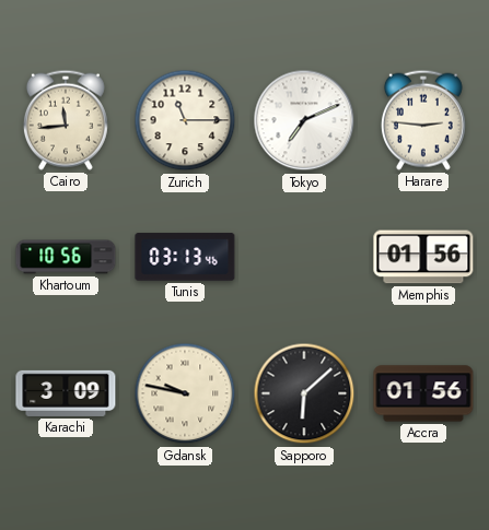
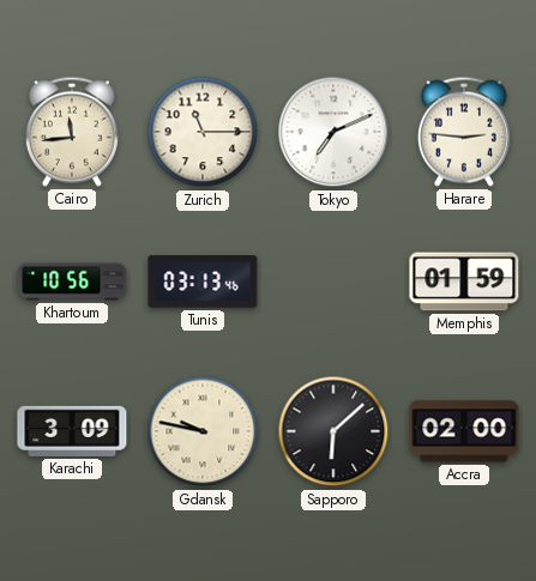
Memphis: 01:56 -> 01:59 (464, 282)
Accra: 01:56 -> 02:00 (464, 431)
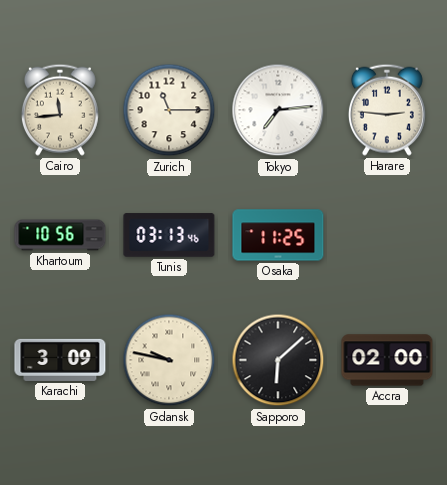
Tokyo: 7:11 -> 7:14 (278, 110)
Osaka: none -> 11:25 (278, 235)
Memphis: 01:59 -> none (464, 282)
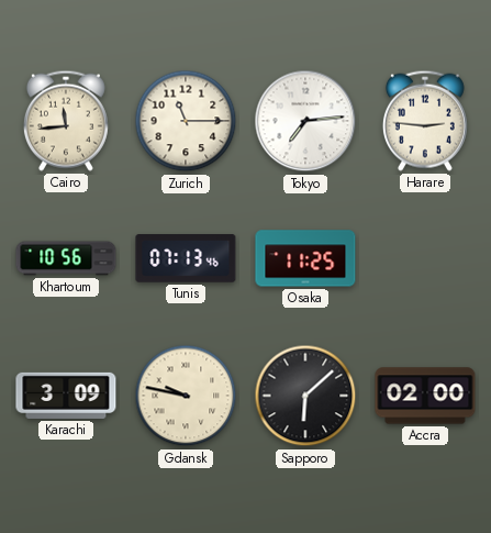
Tunis: 03:13 -> 07:13 (186, 258)
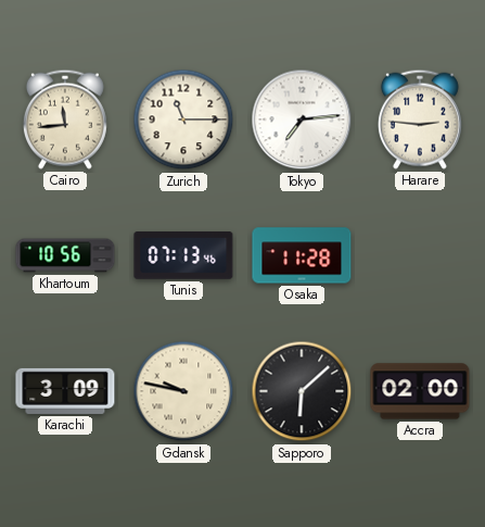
Osaka: 11:25 -> 11:28 (302, 255)
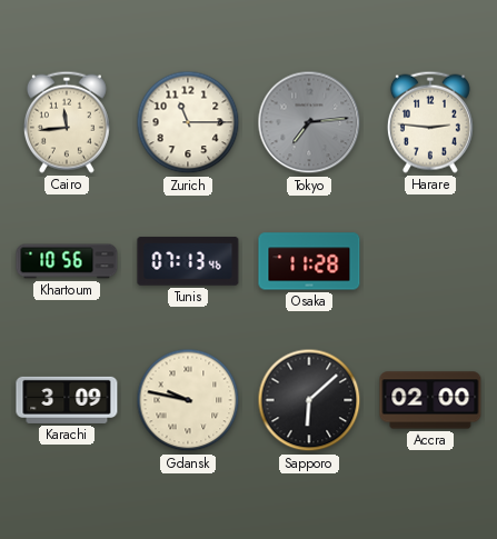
Tokyo dial: white -> grey (309, 122)
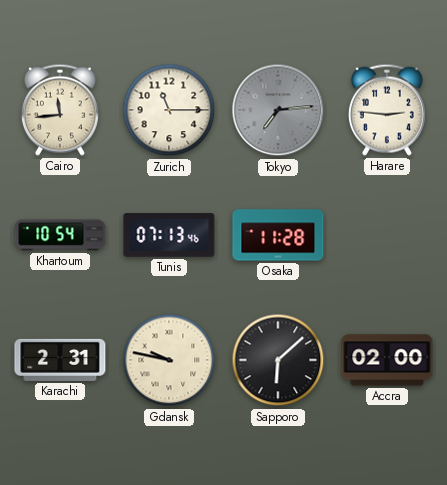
Khartoum: 10:56 -> 10:54 (60, 235)
Karachi: 3:09 -> 2:31 (60, 360)
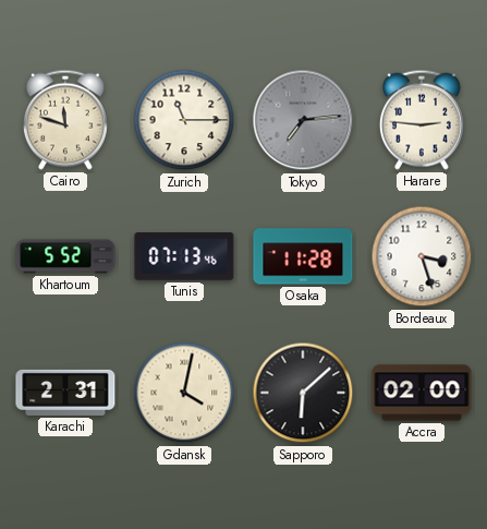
Cairo: 11:44 -> 11:48 (65, 120)
Khartoum: 10:54 -> 5:52 (65, 256)
Bordeaux: none -> 3:27 (422, 256)
Gdansk: 9:47 -> 4:02 (184, 393)
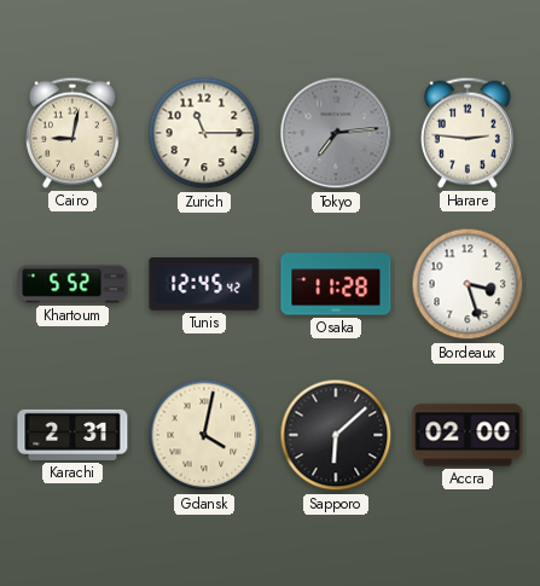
Cairo: 11:48 -> 9:02 (72, 133)
Tunis: 07:13 -> 12:45 (204, 284)
